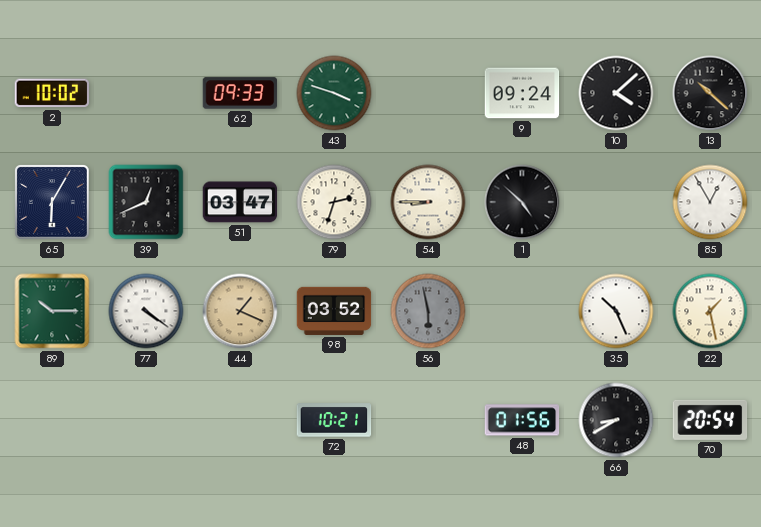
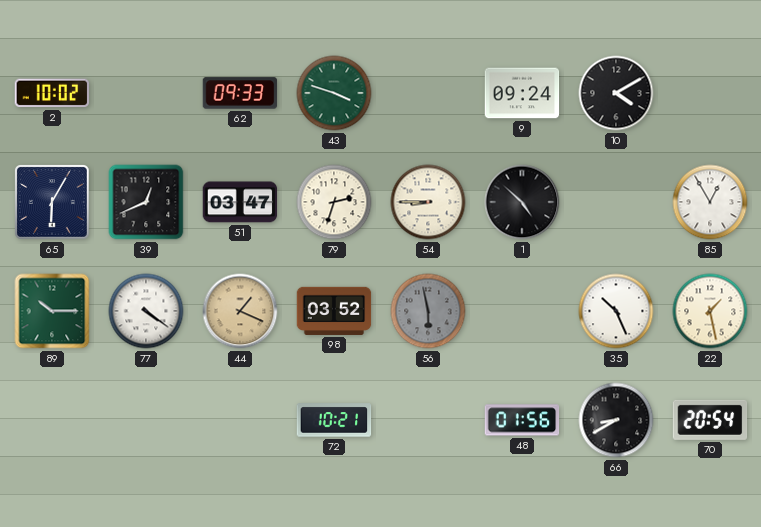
10: 4:08 -> 4:10 (616, 93)
13: 10:22 -> none (710, 93)
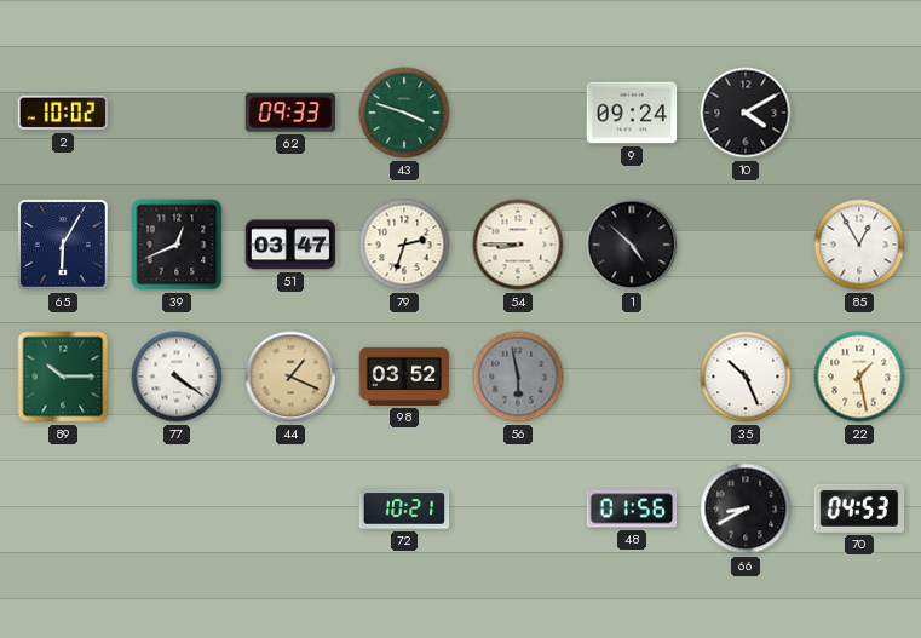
70: 20:54 -> 04:53 (859, 508)
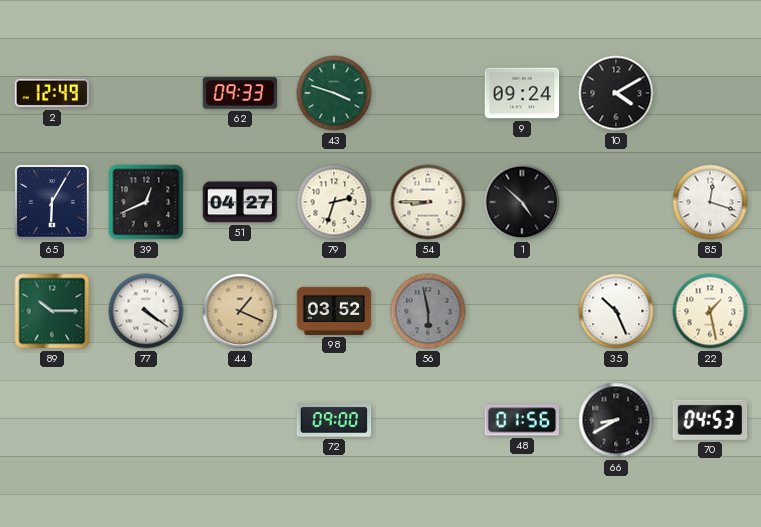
2: 10:02 -> 12:49 (52, 93)
51: 03:47 -> 04:27 (240, 202)
85: 12:55 -> 12:18 (710, 202)
72: 10:21 -> 09:00 (334, 420)
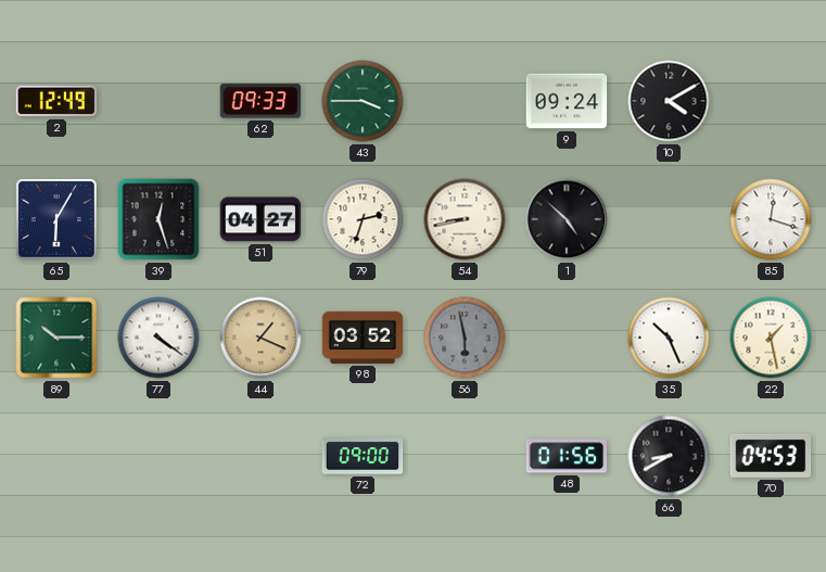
43: 3:48 -> 3:45 (363, 101)
39: 12:41 -> 12:27 (158, 219)
54: 8:45 -> 8:43 (465, 219)
